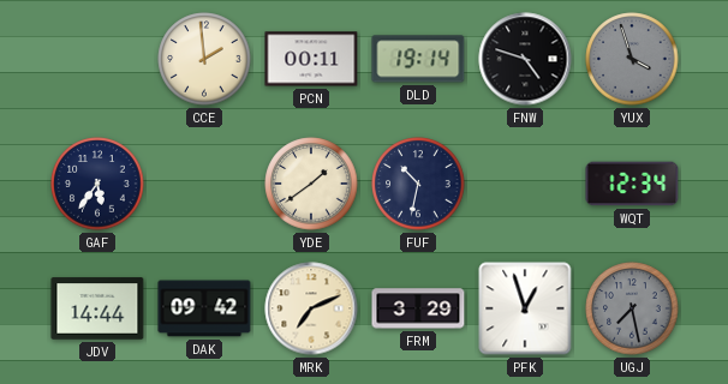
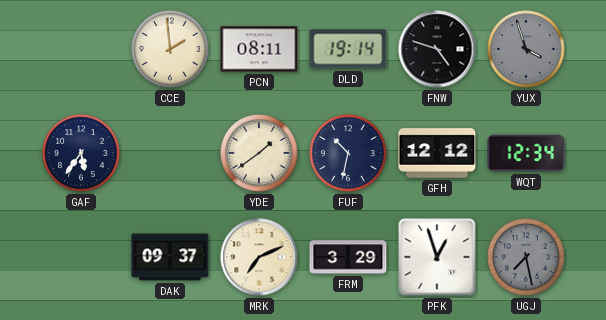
PCN: 00:11 -> 08:11 (259, 49)
GFH: none -> 12:12 (437, 153)
JDV: 14:44 -> none (97, 308)
DAK: 09:42 -> 09:37 (170, 257)
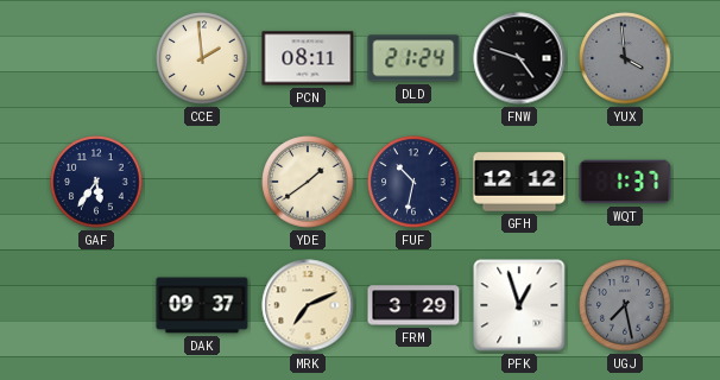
DLD: 19:14 -> 21:24 (413, 58)
YUX: 3:57 -> 3:59 (625, 58)
WQT: 12:34 -> 1:37 (625, 182)
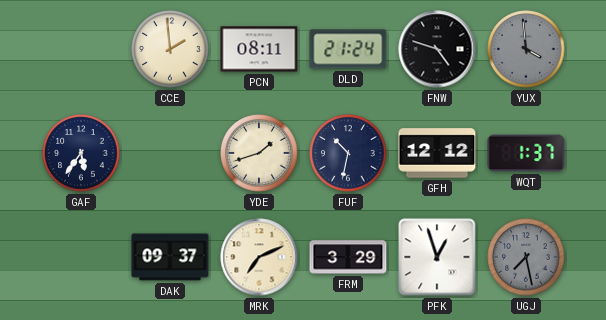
YDE: 1:39 -> 1:42 (259, 153)
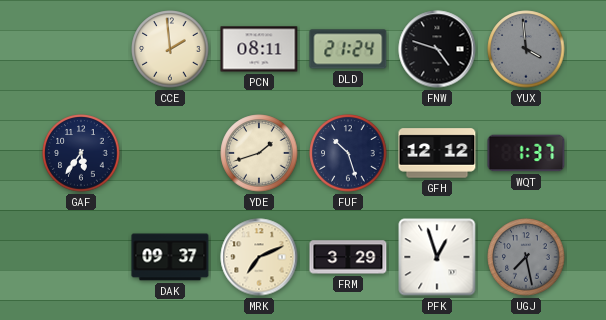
FUF: 10:32 -> 10:27 (348, 153)
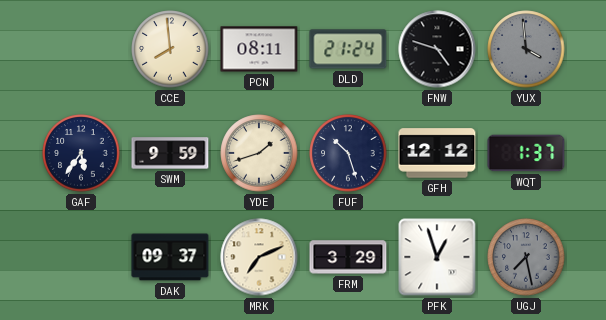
CCE: 1:59 -> 7:59 (170, 49)
SWM: none -> 9:59 (170, 153)
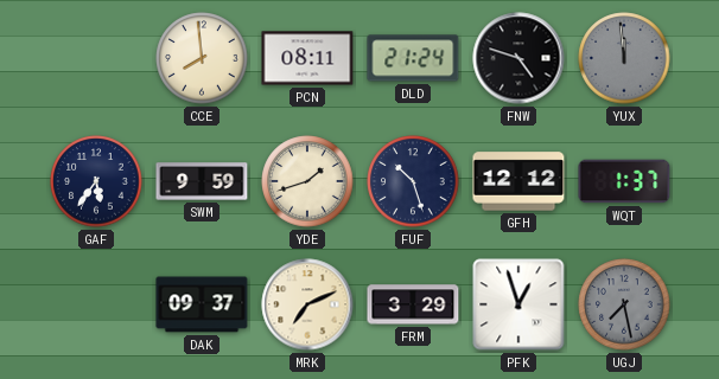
YUX: 3:59 -> 11:59 (624, 58)
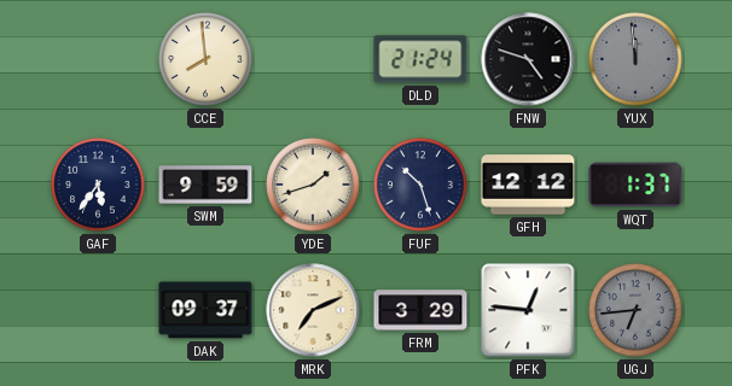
PCN: 08:11 -> none (307, 58)
PFK: 12:57 -> 12:46 (528, 310)
UGJ: 7:28 -> 6:44 (635, 310)
